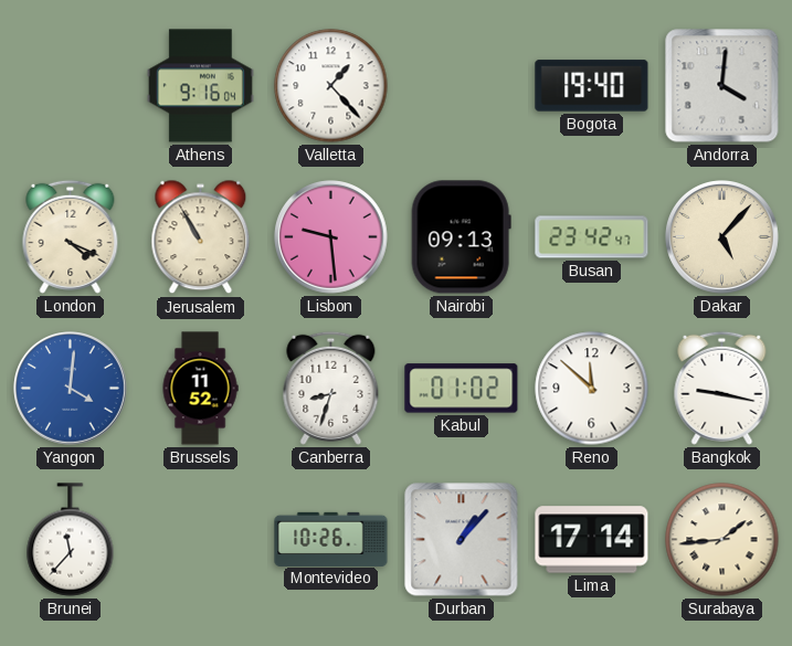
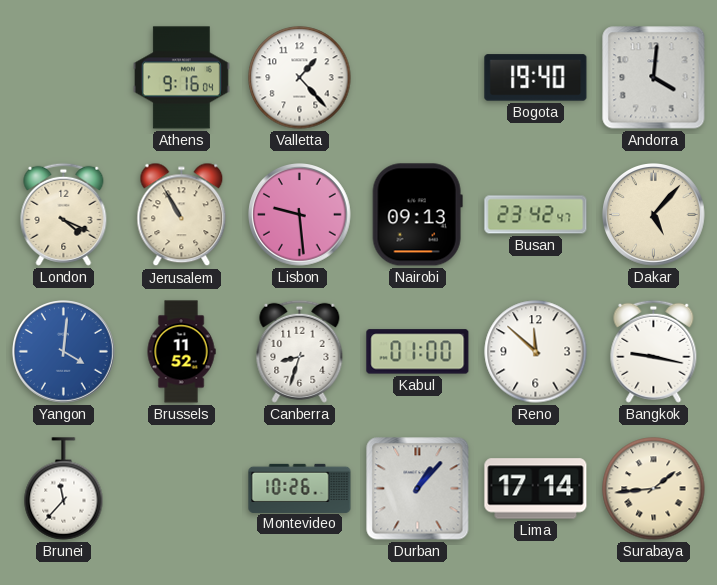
Kabul: 01:02 -> 01:00 (418, 352)
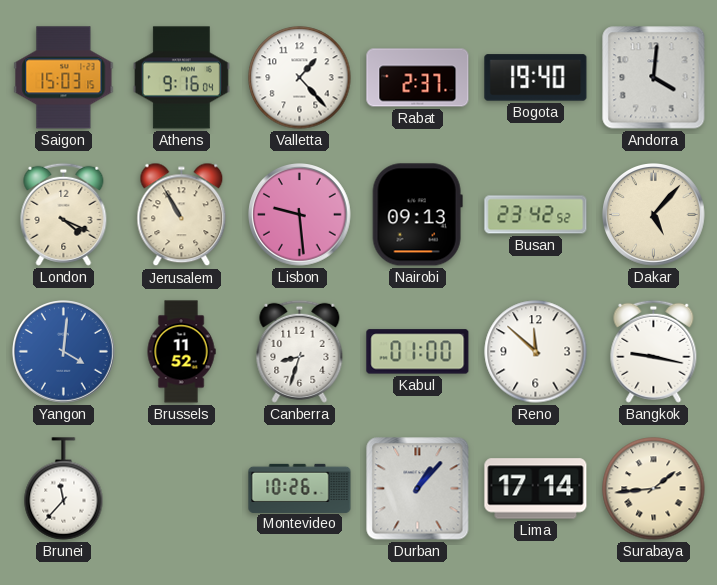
Saigon: none -> 15:03 (64, 78)
Rabat: none -> 2:37 (418, 78)
Busan: 23:42:47 -> 23:42:52 (536, 215)
